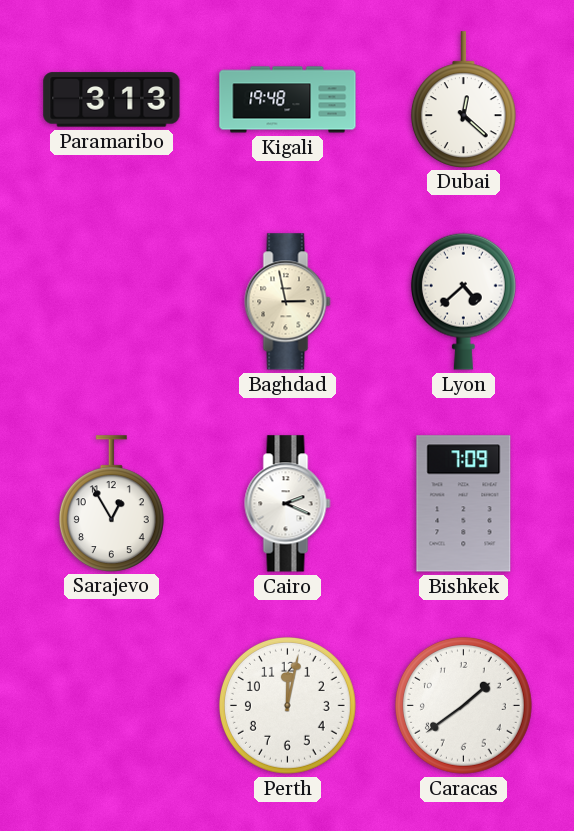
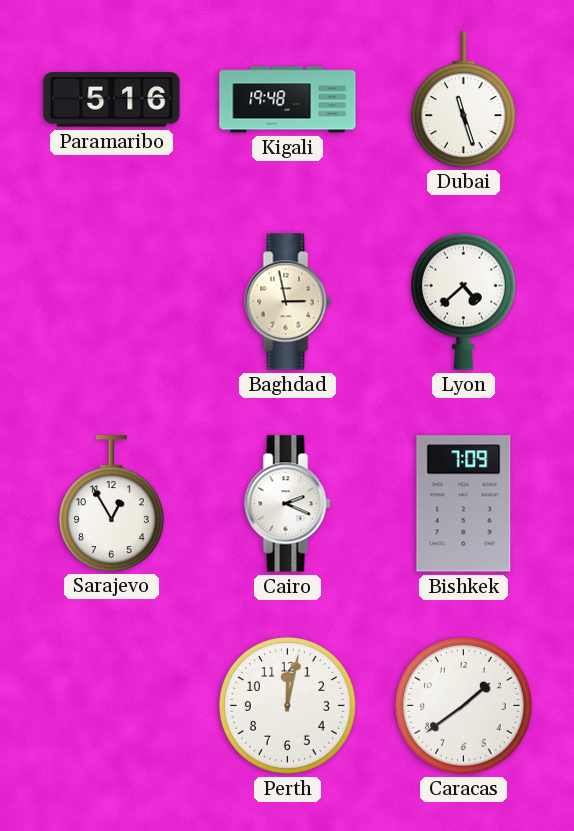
Paramaribo: 3:13 -> 5:16 (112, 100)
Dubai: 12:22 -> 11:27 (463, 99)
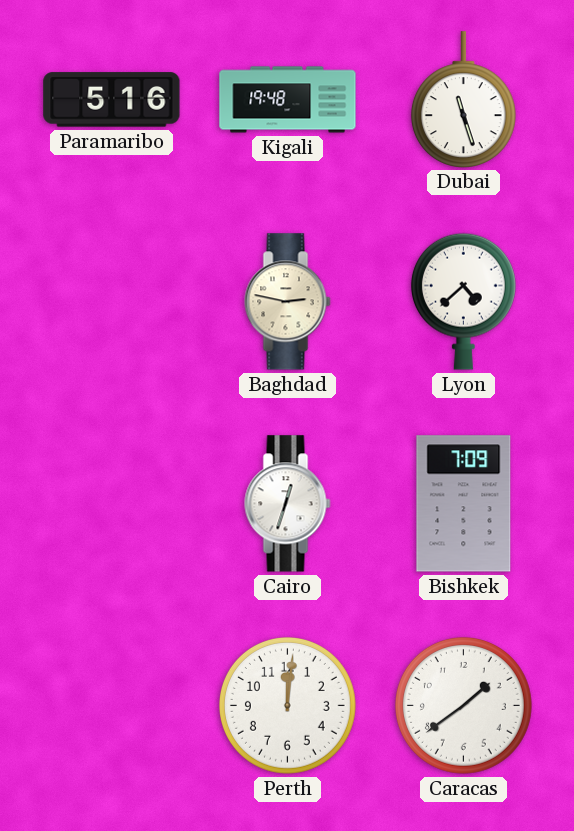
Baghdad: 2:58 -> 2:47 (288, 302)
Sarajevo: 12:55 -> none (111, 503)
Cairo: 2:19 -> 12:33 (288, 504)
Perth: 12:02 -> 12:01 (287, 705)
